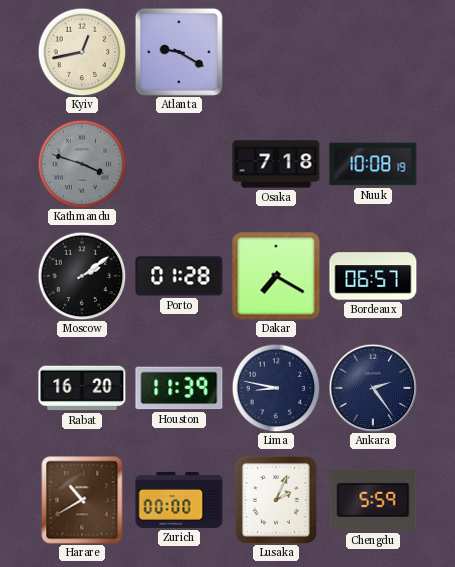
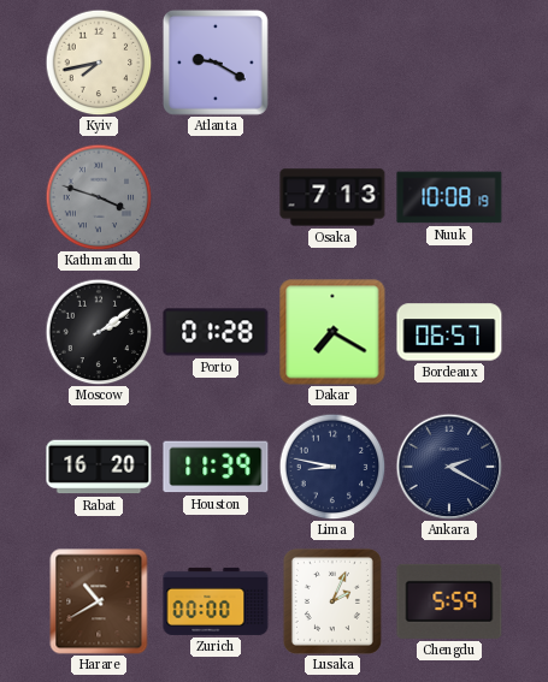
Kyiv: 12:43 -> 7:43 (99, 63)
Osaka: 7:18 -> 7:13 (332, 197)
Ankara: 2:24 -> 2:20 (449, 467)
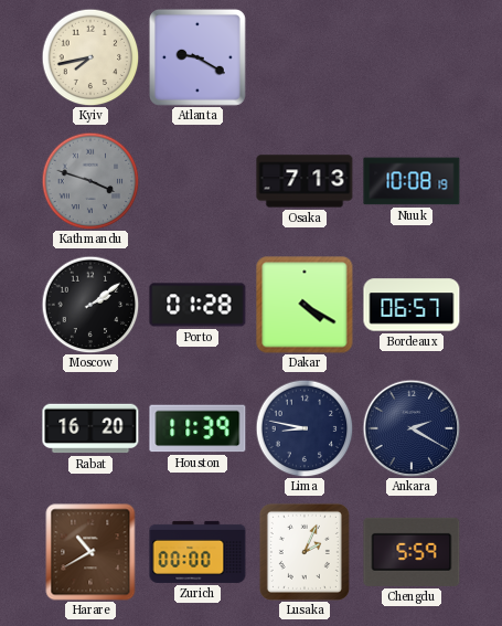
Dakar: 7:20 -> 4:20 (305, 305)
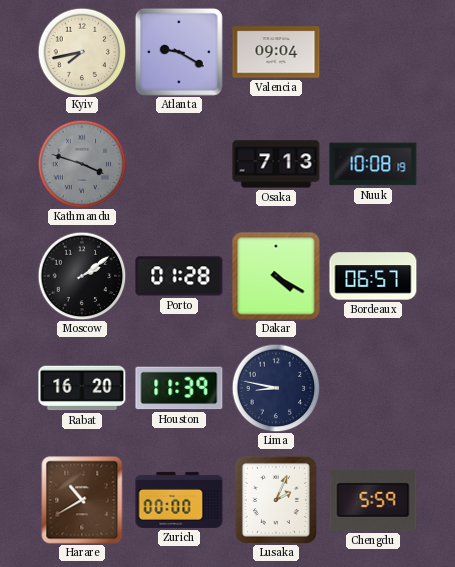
Valencia: none -> 09:04 (276, 52)
Ankara: 2:20 -> none (412, 428)
